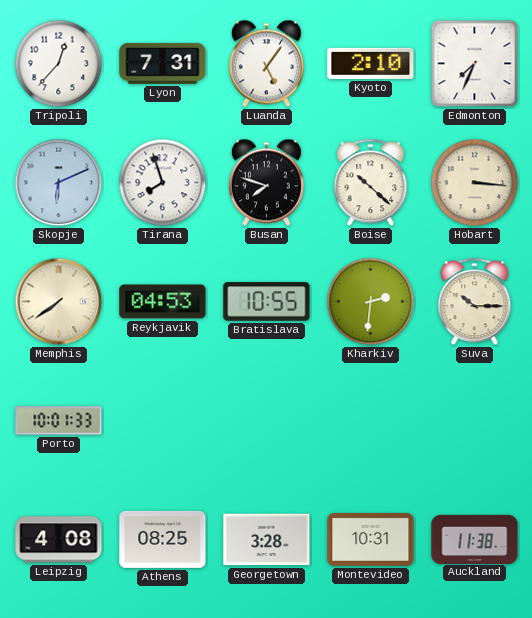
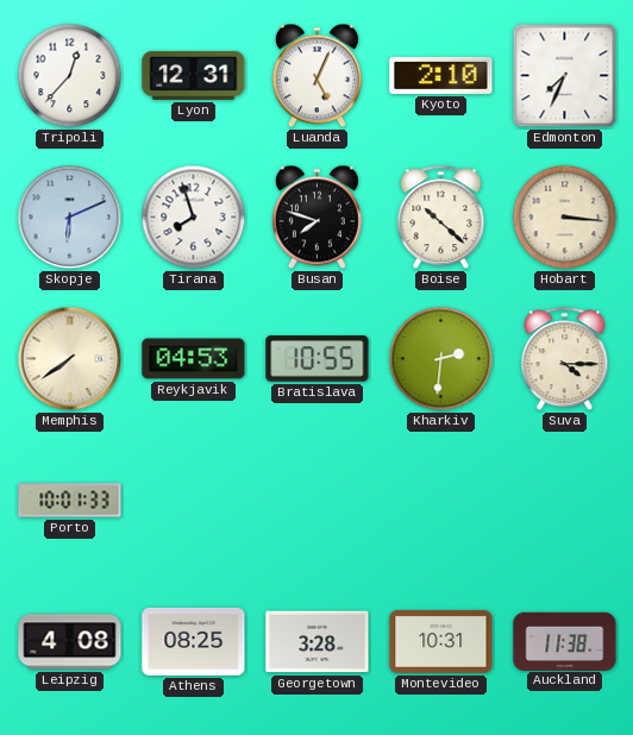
Lyon: 7:31 -> 12:31 (194, 75)
Luanda: 5:06 -> 5:04 (316, 76)
Suva: 10:15 -> 4:15 (565, 359)
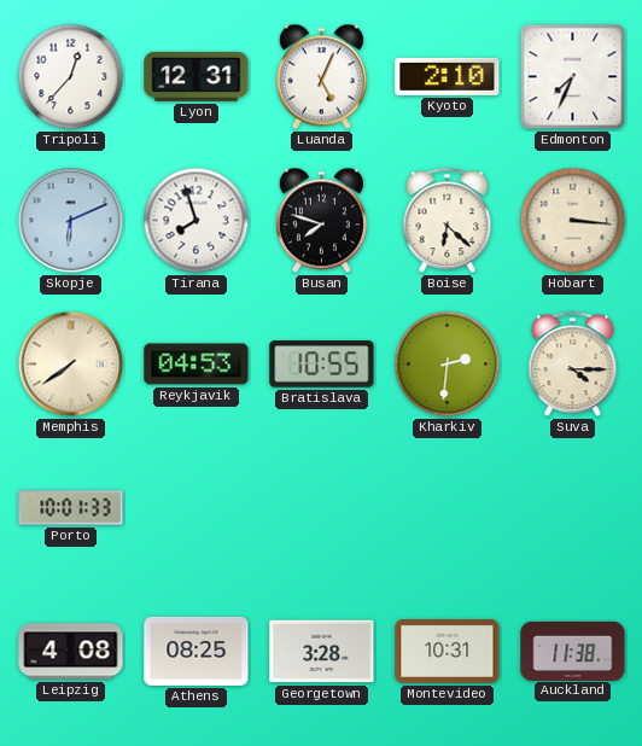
Boise: 10:22 -> 6:22 (448, 221)
